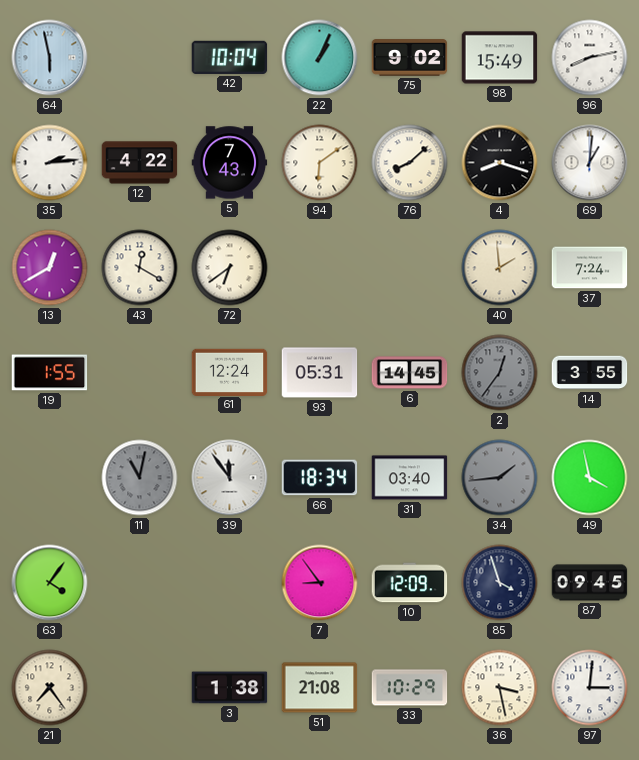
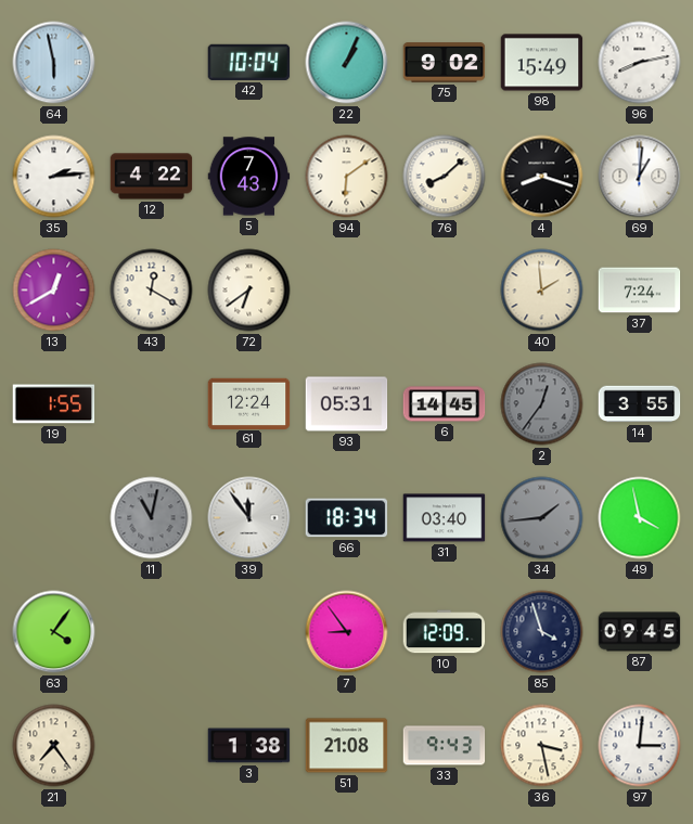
33: 10:29 -> 9:43 (445, 746)
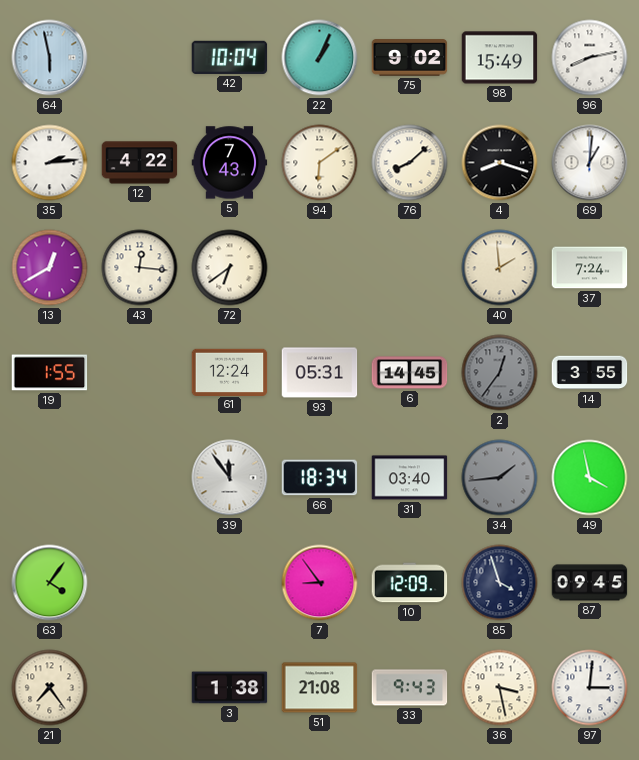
43: 12:20 -> 12:16 (140, 268)
11: 11:02 -> none (152, 518)
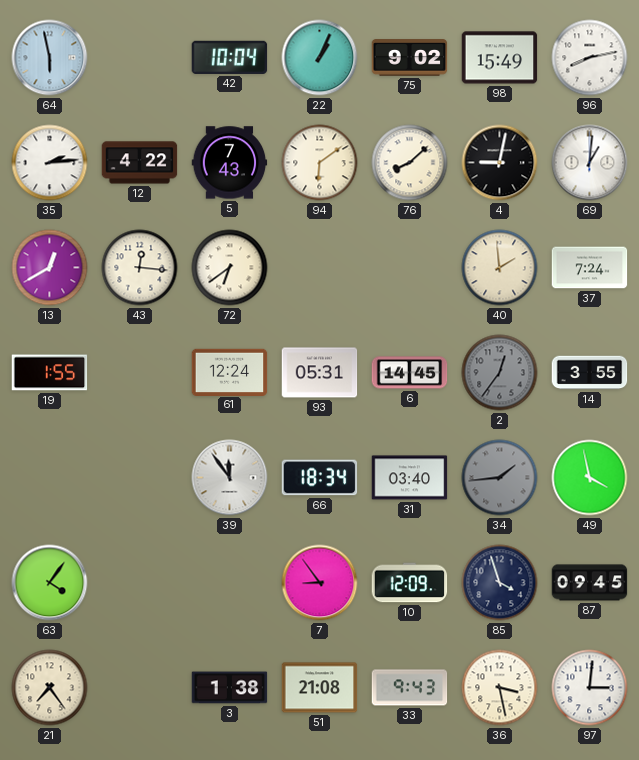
4: 8:18 -> 9:02 (500, 163)
